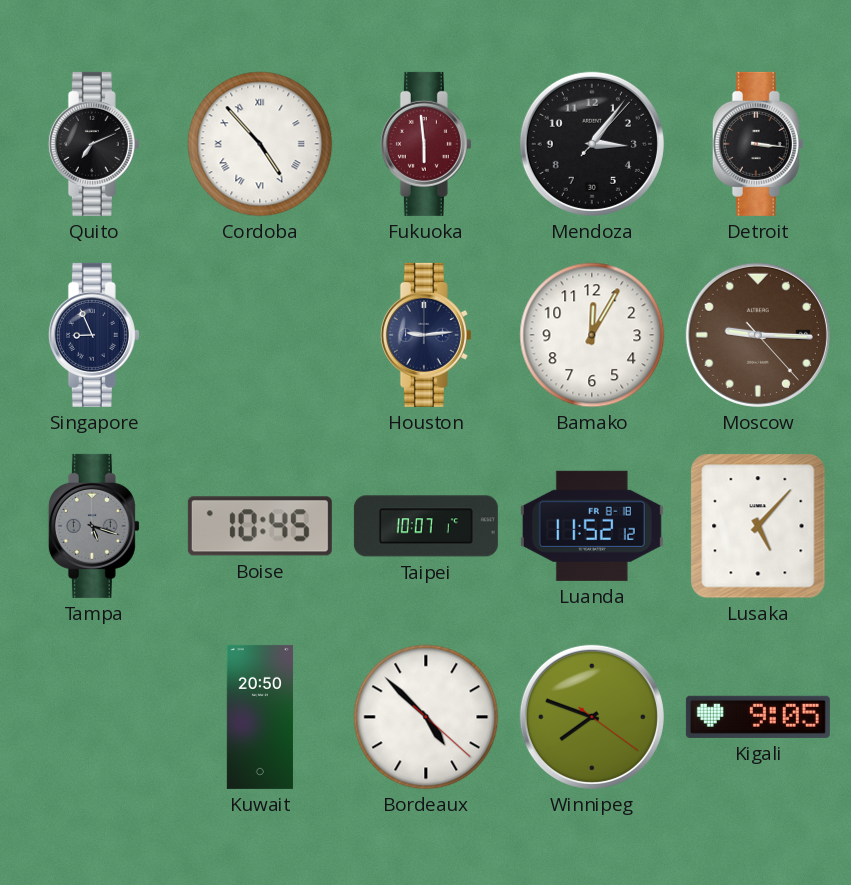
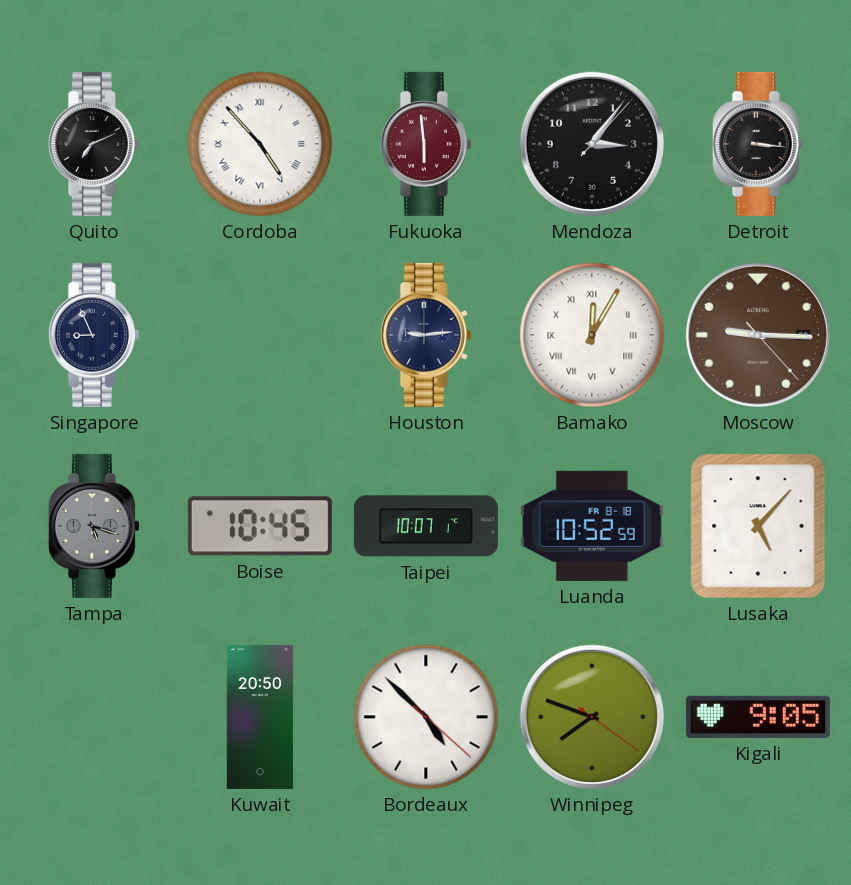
Bamako numerals: Arabic -> Roman (592, 335)
Luanda: 11:52 -> 10:52 (592, 526)
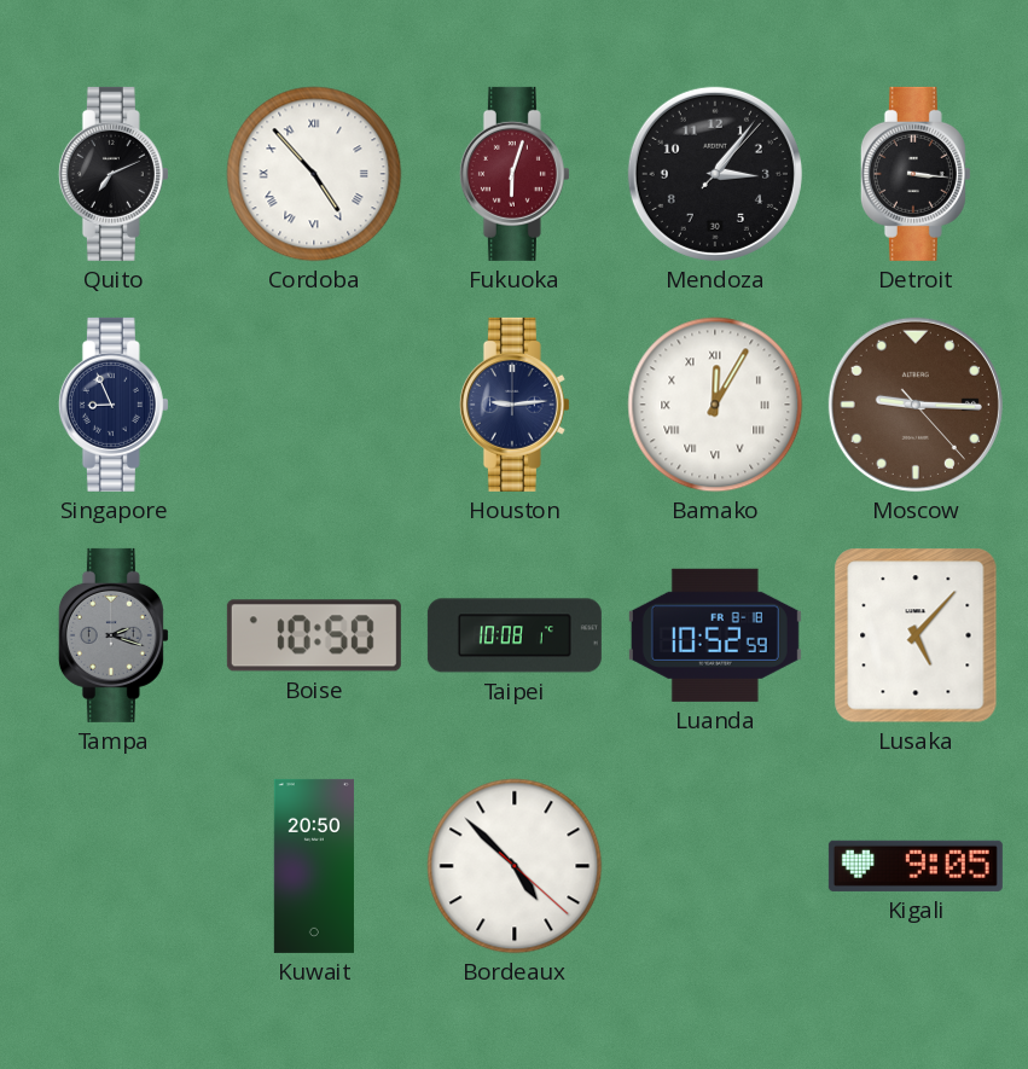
Fukuoka: 5:59 -> 6:03 (515, 174)
Tampa: 5:18 -> 2:18 (114, 635)
Boise: 10:45 -> 10:50 (314, 635)
Taipei: 10:07 -> 10:08 (515, 635)
Winnipeg: 7:48 -> none (592, 717)
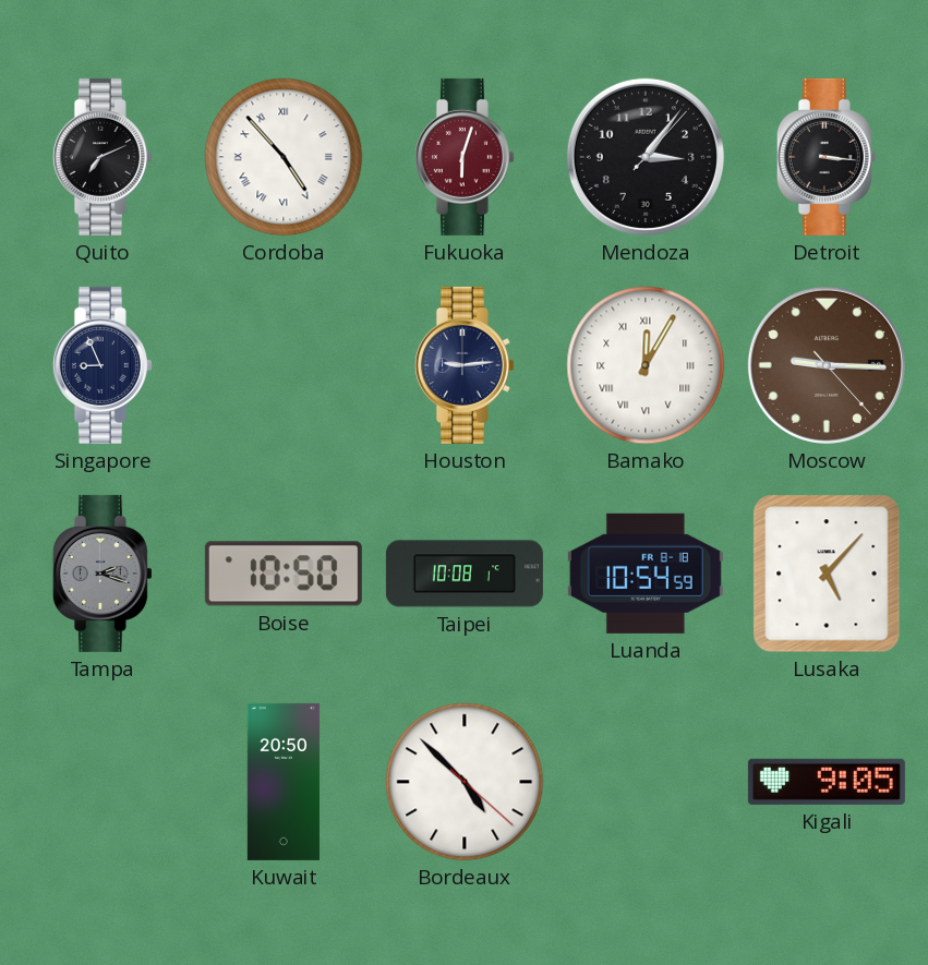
Luanda: 10:52 -> 10:54 (646, 574)
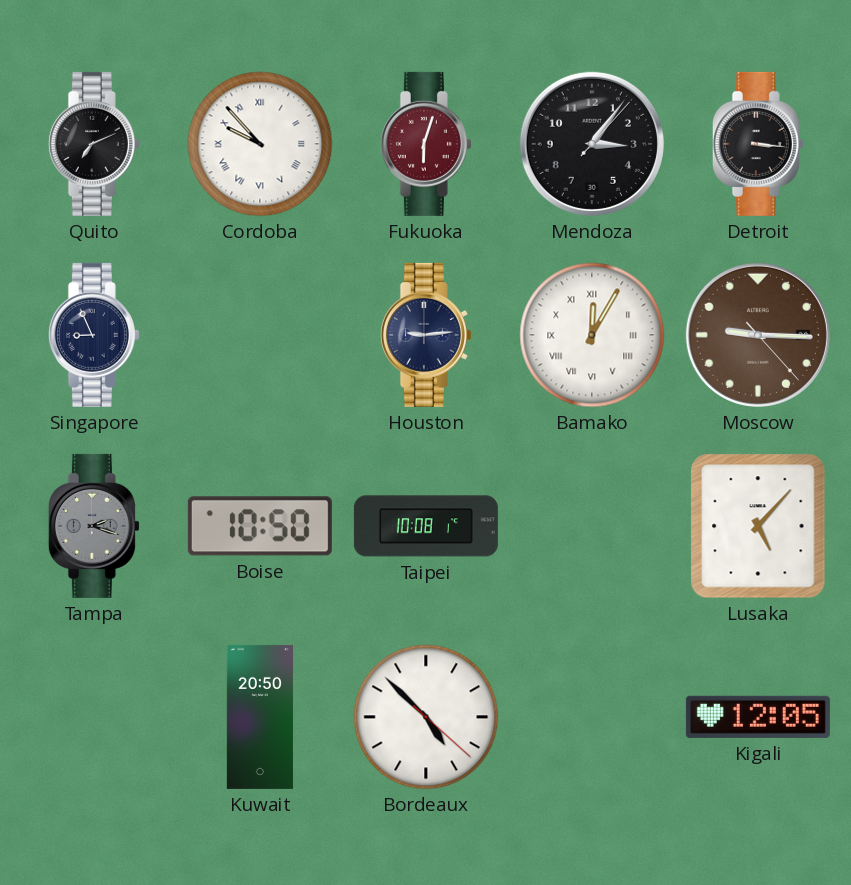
Cordoba: 4:53 -> 9:53 (260, 144)
Luanda: 10:54 -> none (646, 574)
Kigali: 9:05 -> 12:05 (758, 717)
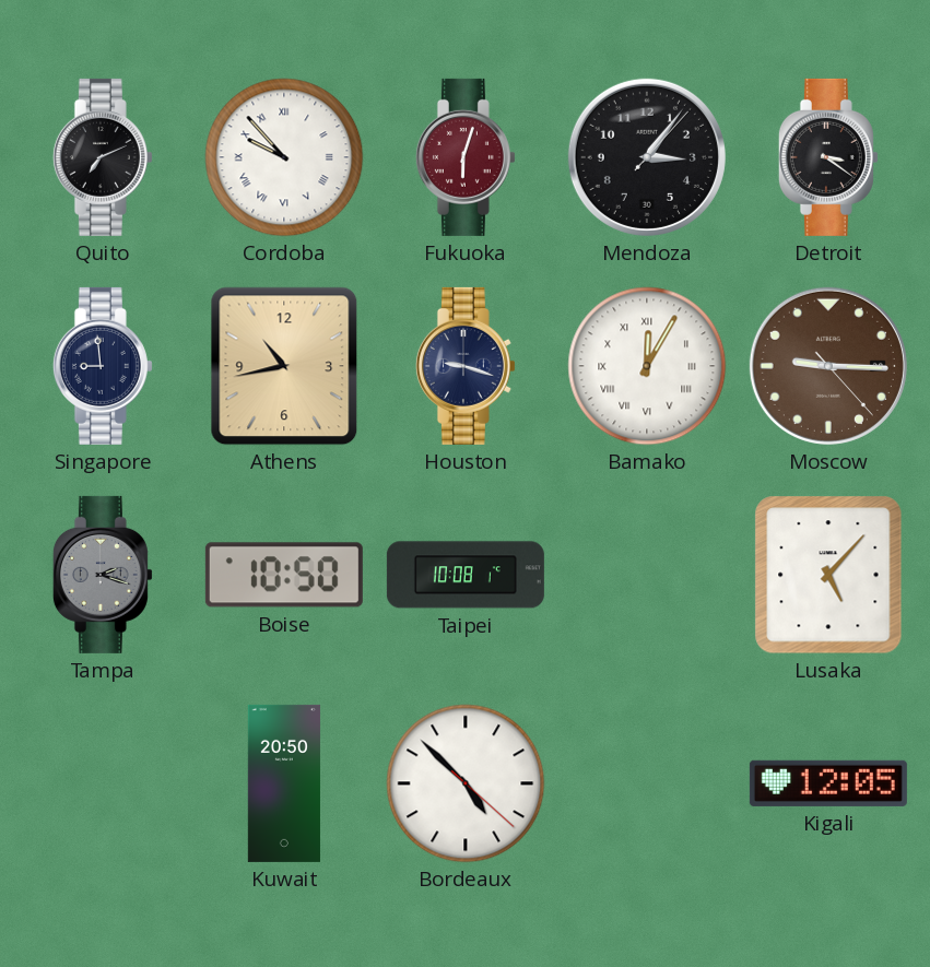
Detroit: 3:16 -> 3:21 (828, 157)
Singapore: 8:56 -> 8:59 (103, 366)
Athens: none -> 10:43 (284, 366)
Houston: 9:14 -> 9:18 (466, 366)
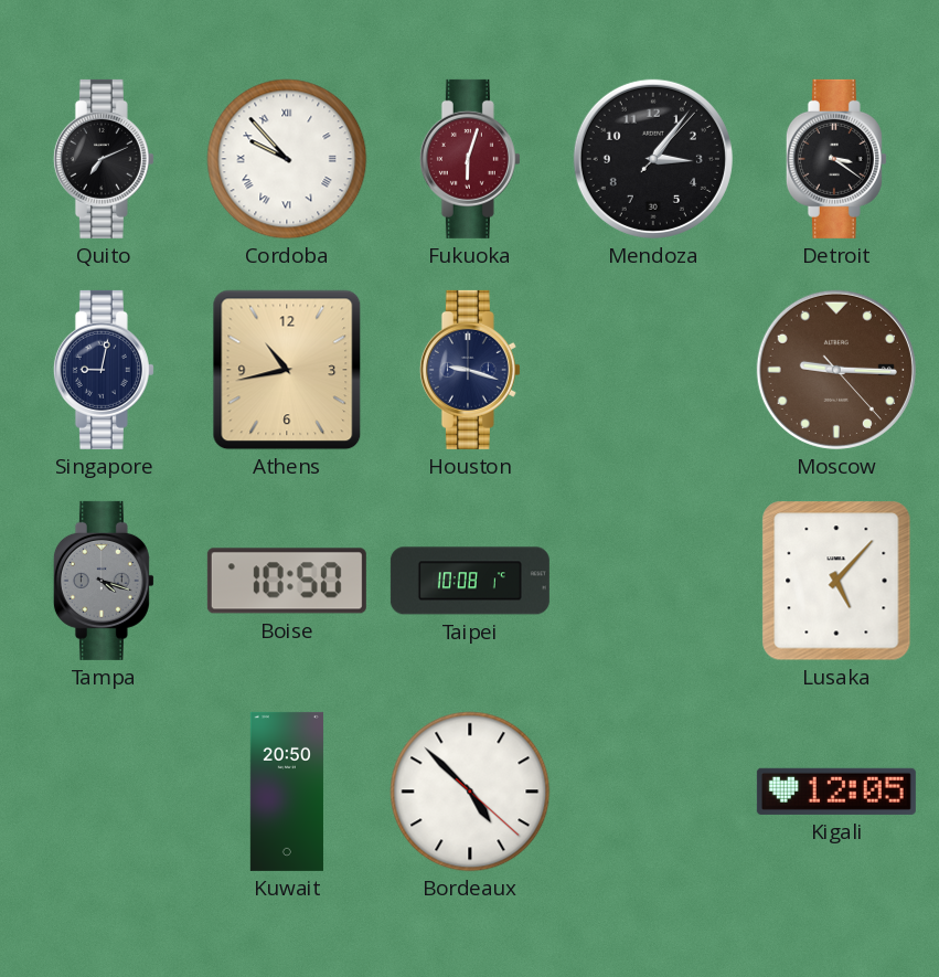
Singapore: 8:59 -> 9:02 (104, 370)
Bamako: 12:05 -> none (647, 366)
Tampa: 2:18 -> 4:18 (104, 581)
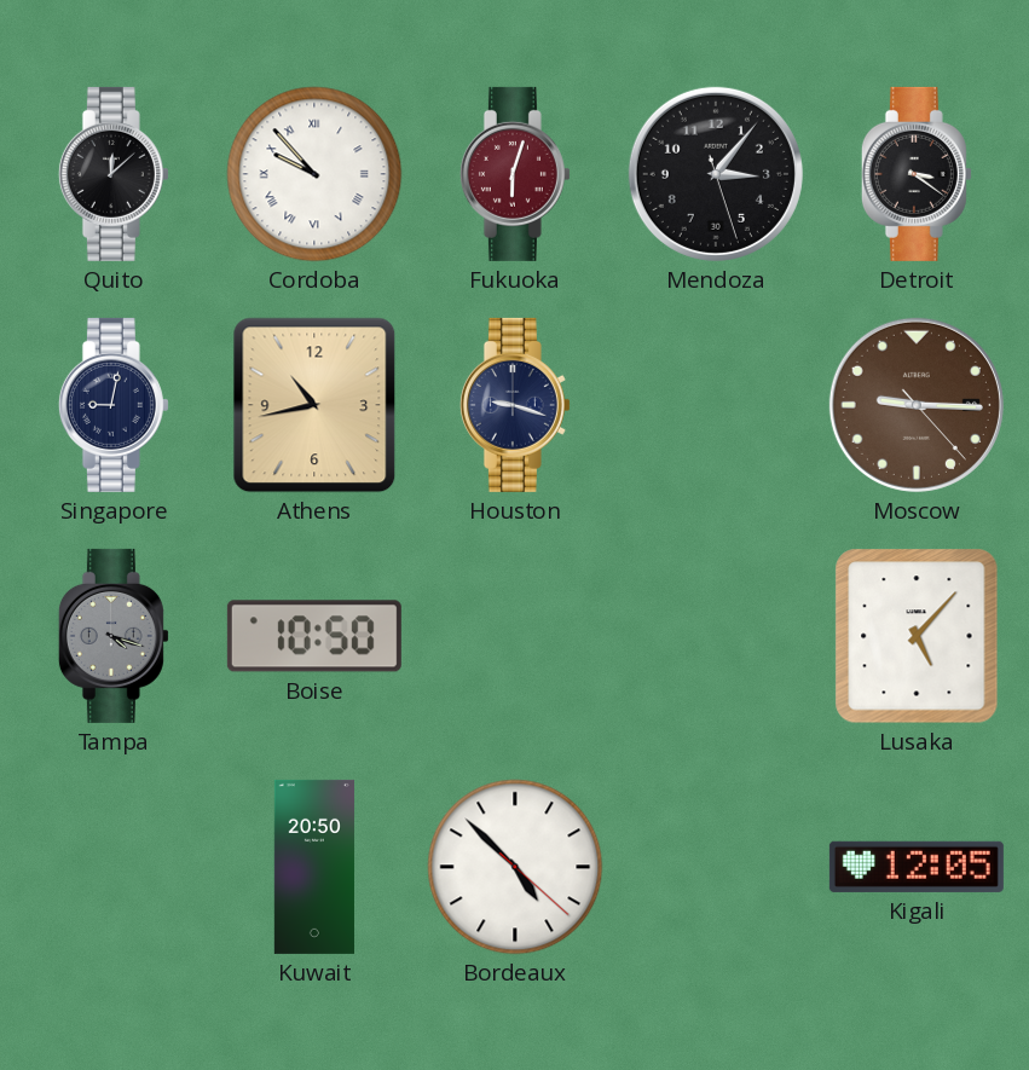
Quito: 7:11 -> 12:08 (114, 174)
Mendoza: 3:06:07 -> 3:06:27 (716, 174)
Taipei: 10:08 -> none (470, 581)
